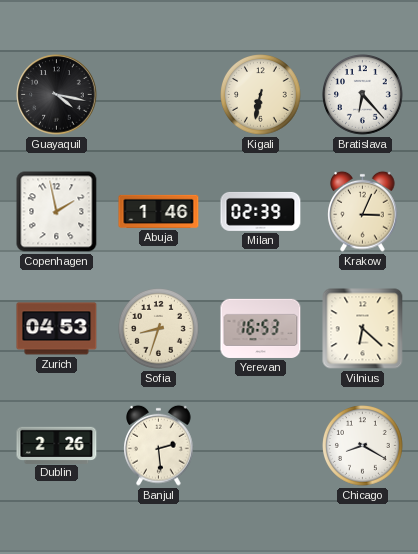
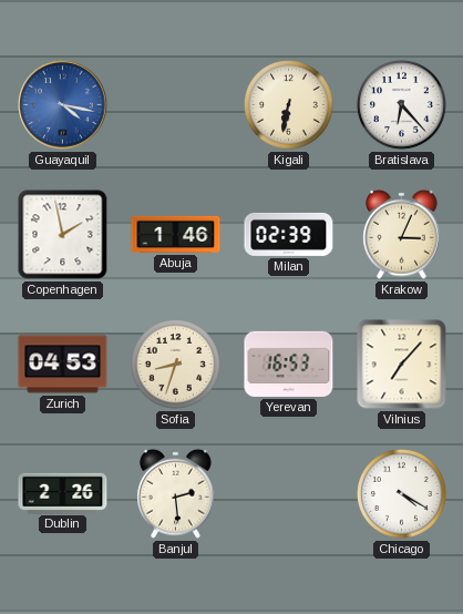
Guayaquil dial: black -> blue (63, 105)
Vilnius: 6:22 -> 7:07 (402, 365)
Chicago: 8:20 -> 4:20 (402, 494)
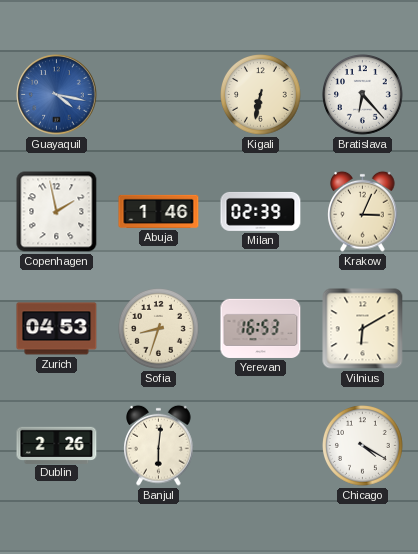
Vilnius: 7:07 -> 6:10 (363, 329)
Banjul: 2:29 -> 6:01 (159, 445)
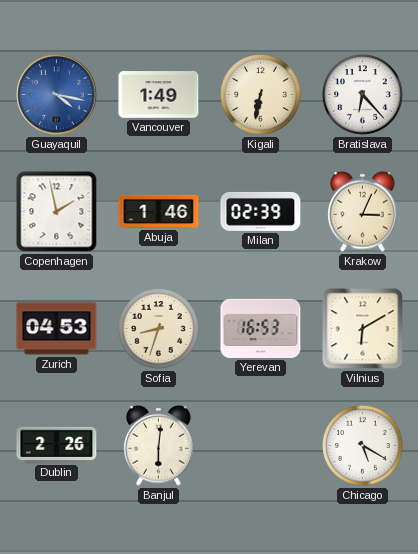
Vancouver: none -> 1:49 (159, 95)
Chicago: 4:20 -> 5:20 (363, 446)
